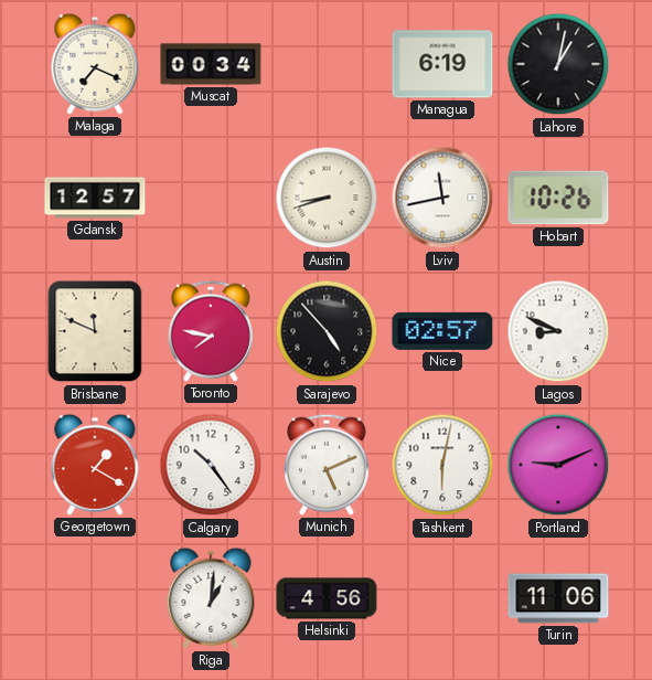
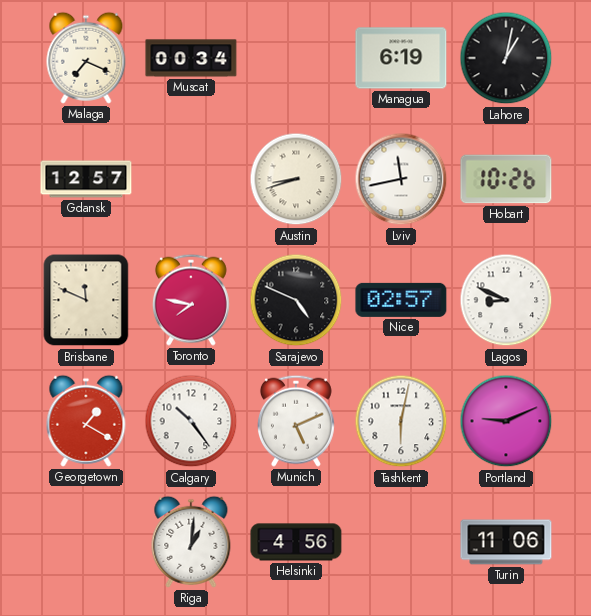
Sarajevo: 4:53 -> 4:49 (296, 300)
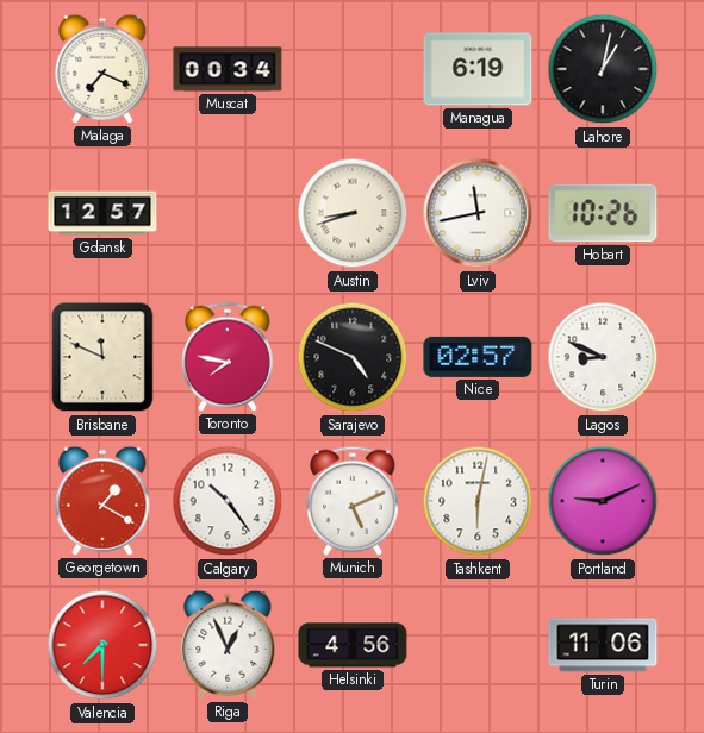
Valencia: none -> 7:30 (102, 645)
Riga: 1:01 -> 12:56 (228, 645)
